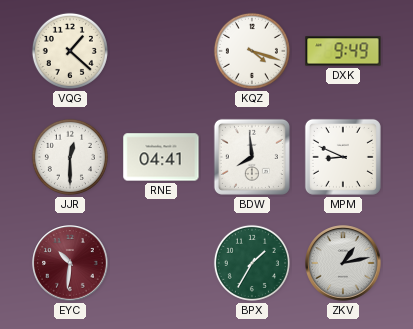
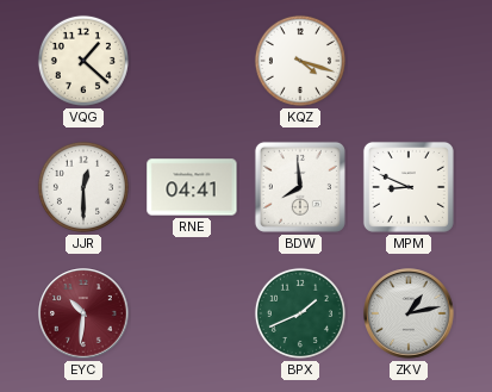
DXK: 9:49 -> none (343, 51)
BPX: 1:35 -> 1:41 (300, 313)
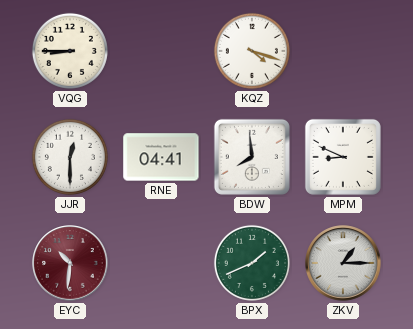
VQG: 1:22 -> 8:45 (70, 51)
ZKV: 1:13 -> 1:15 (343, 263)
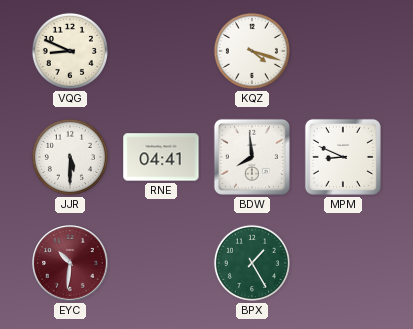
VQG: 8:45 -> 8:49 (70, 51)
JJR: 12:30 -> 5:30 (70, 157)
BPX: 1:41 -> 1:25 (252, 263)
ZKV: 1:15 -> none (343, 263)
